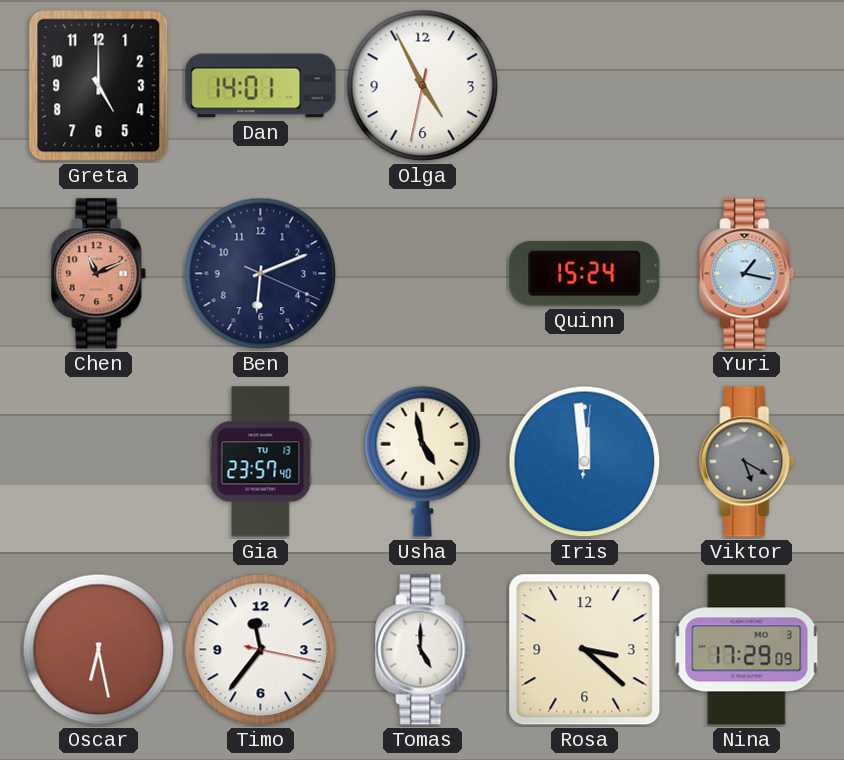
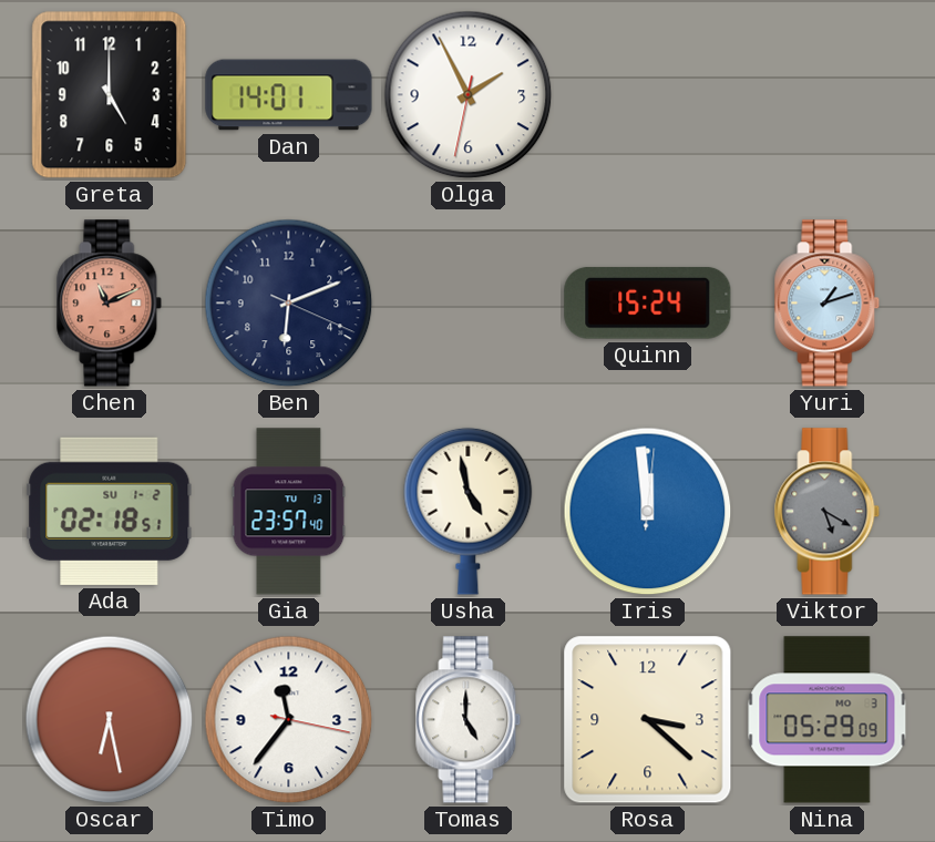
Olga: 4:55 -> 1:55 (469, 95)
Yuri: 1:17 -> 1:12 (828, 304)
Ada: none -> 02:18 (110, 511)
Nina: 17:29 -> 05:29 (828, 720)
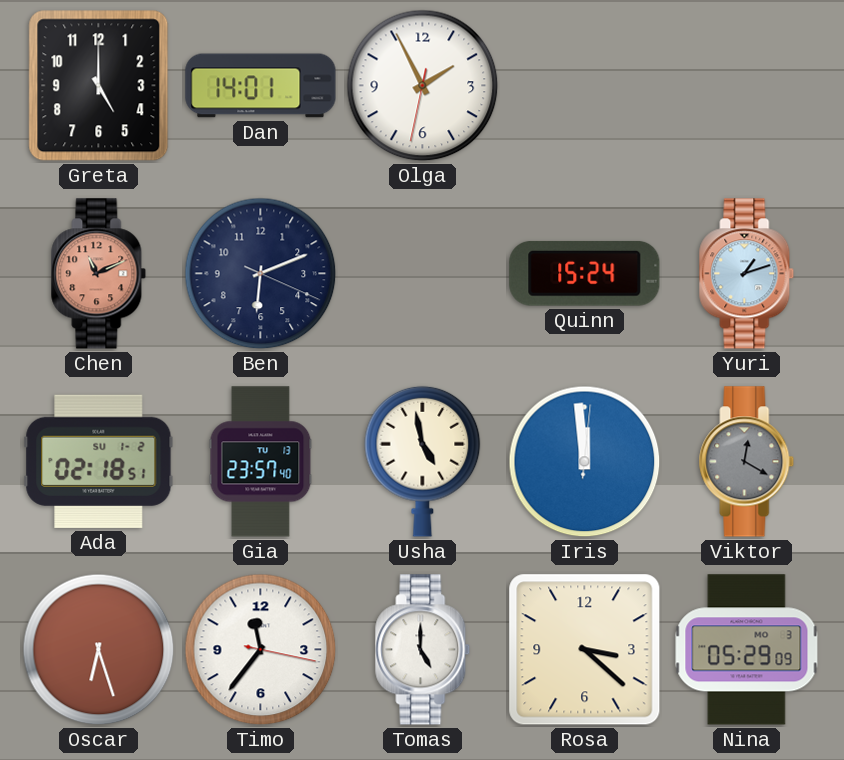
Viktor: 5:20 -> 12:20 (747, 462)
Oscar: 6:28 -> 6:27 (99, 650)
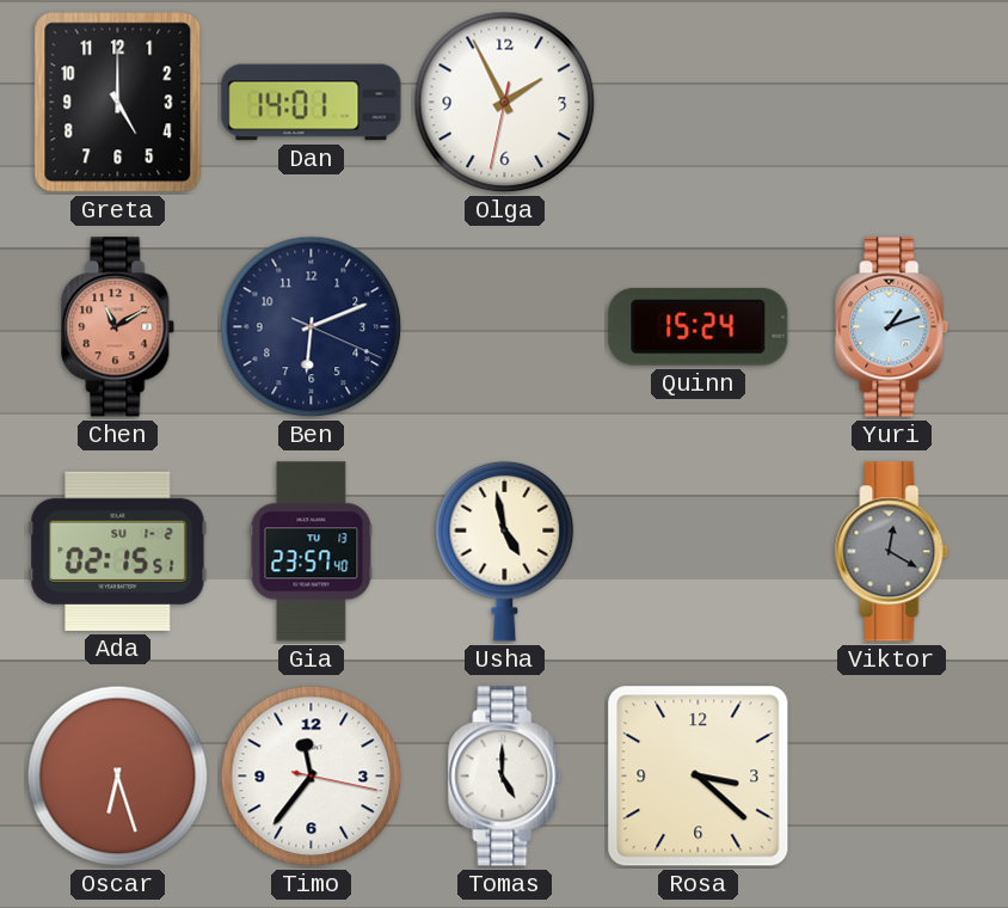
Chen: 11:11 -> 11:10 (118, 327)
Ada: 02:18 -> 02:15 (118, 551)
Iris: 11:59 -> none (585, 462)
Nina: 05:29 -> none (747, 650)
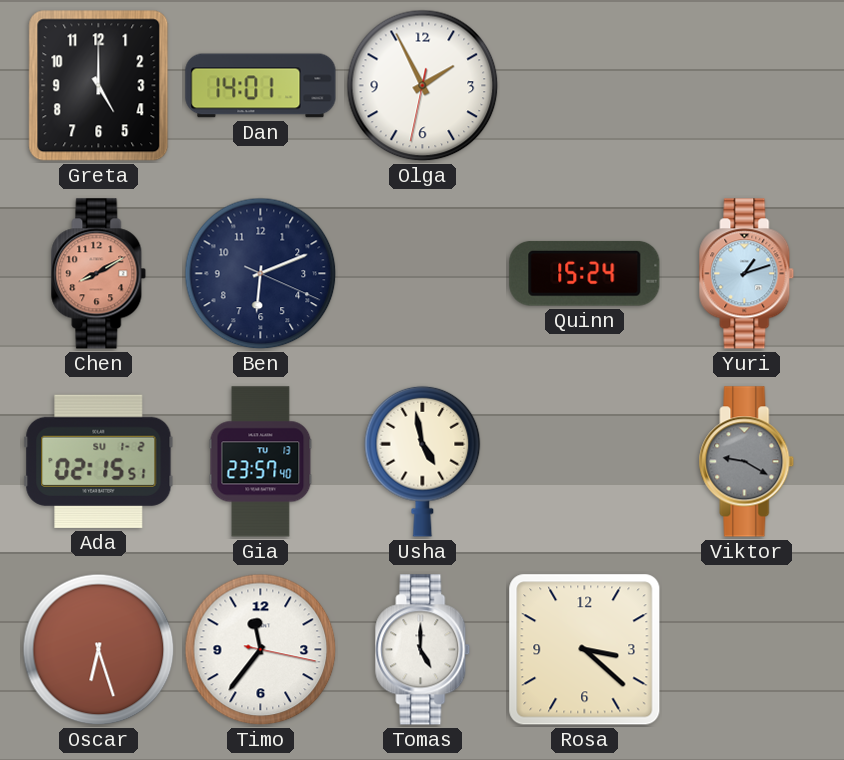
Chen: 11:10 -> 8:10 (99, 274)
Viktor: 12:20 -> 9:20 (747, 462)
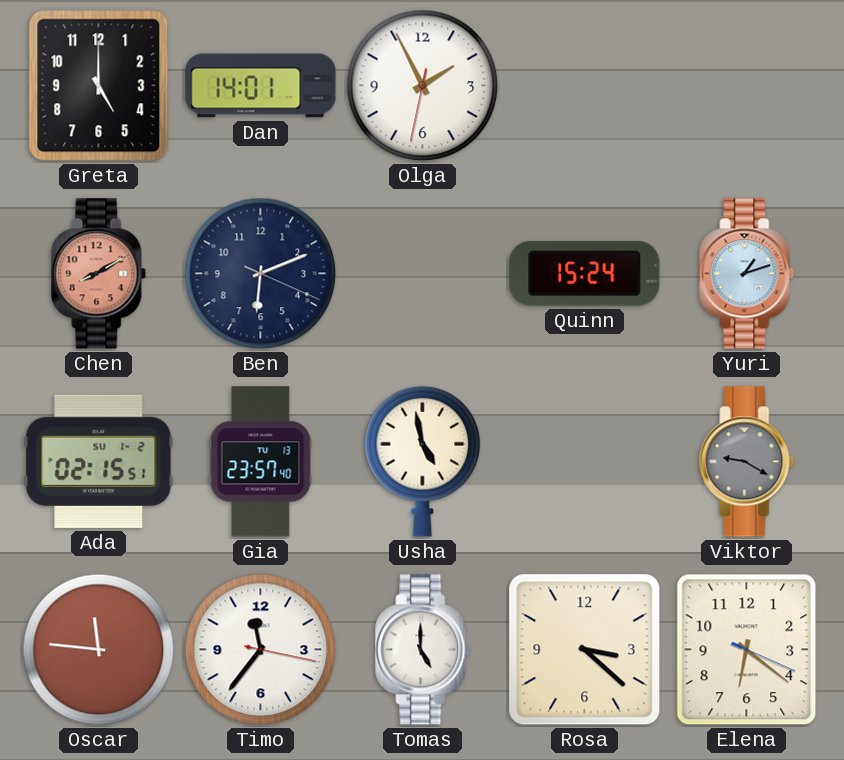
Oscar: 6:27 -> 11:46 (99, 650)
Elena: none -> 6:21 (747, 650)
